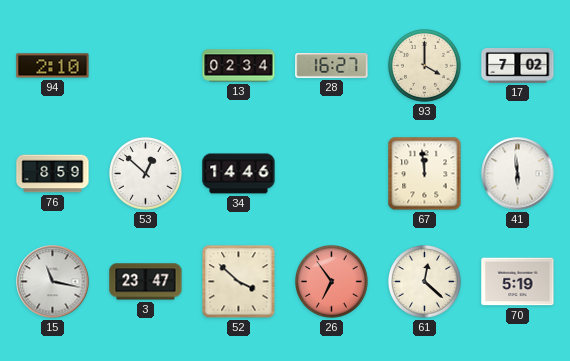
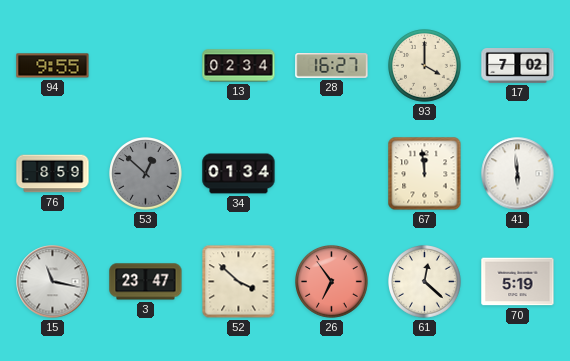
94: 2:10 -> 9:55 (53, 66)
53 dial: white -> grey (146, 174)
34: 14:46 -> 01:34 (239, 174)
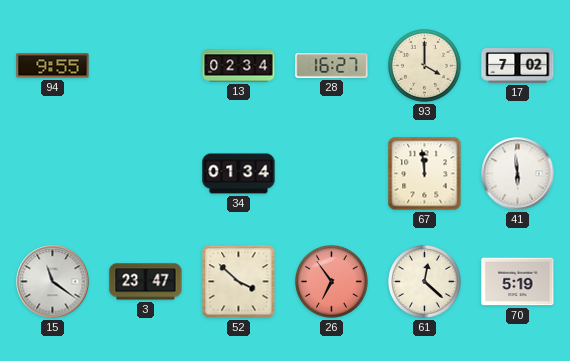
76: 8:59 -> none (53, 174)
53: 12:52 -> none (146, 174)
15: 11:17 -> 11:21 (53, 282)
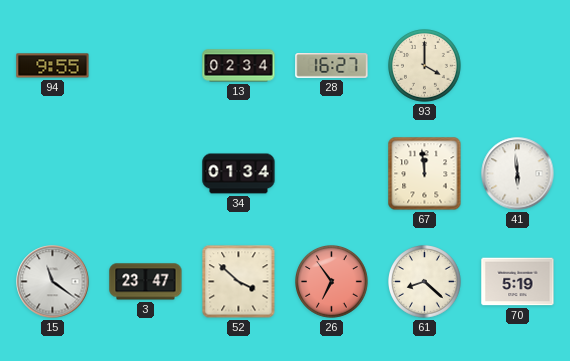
17: 7:02 -> none (518, 66)
61: 12:22 -> 8:22 (425, 282)
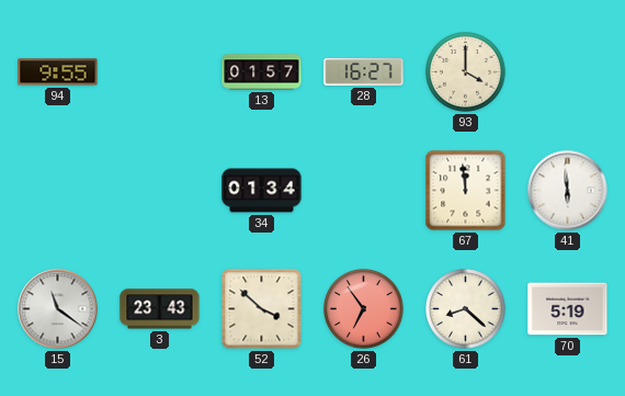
13: 02:34 -> 01:57 (262, 72)
3: 23:47 -> 23:43 (160, 309)
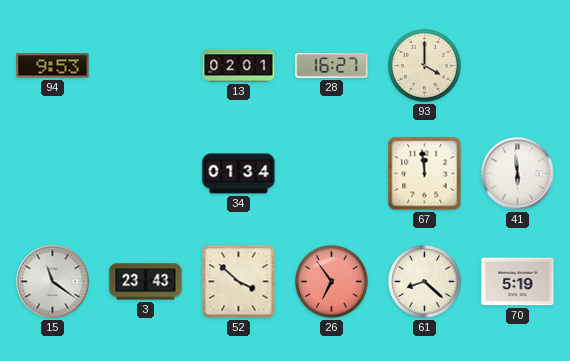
94: 9:55 -> 9:53 (53, 66)
13: 01:57 -> 02:01 (239, 66)
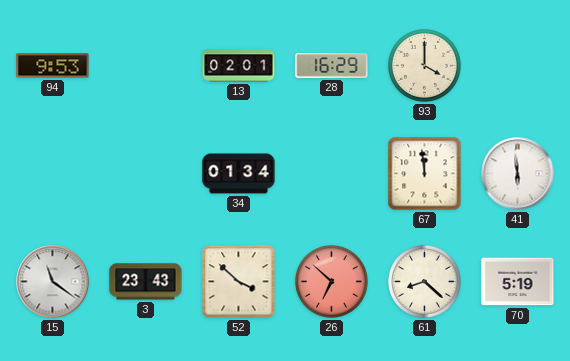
28: 16:27 -> 16:29 (332, 66)
26: 6:54 -> 6:52 (332, 282)
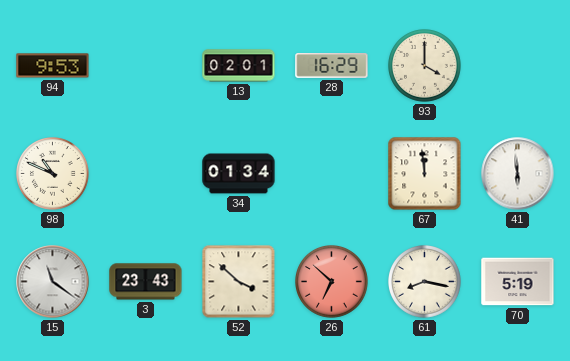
98: none -> 10:49 (53, 174)
61: 8:22 -> 8:17 (425, 282)
